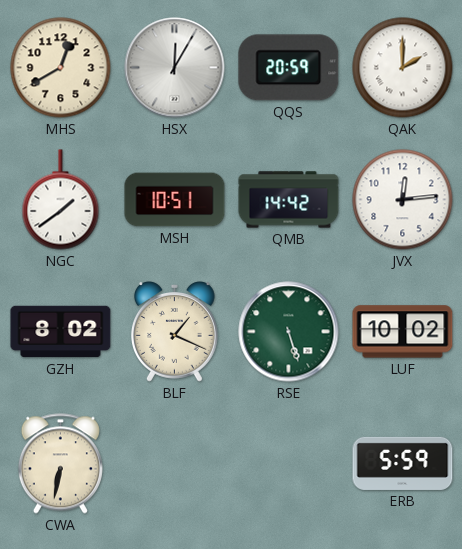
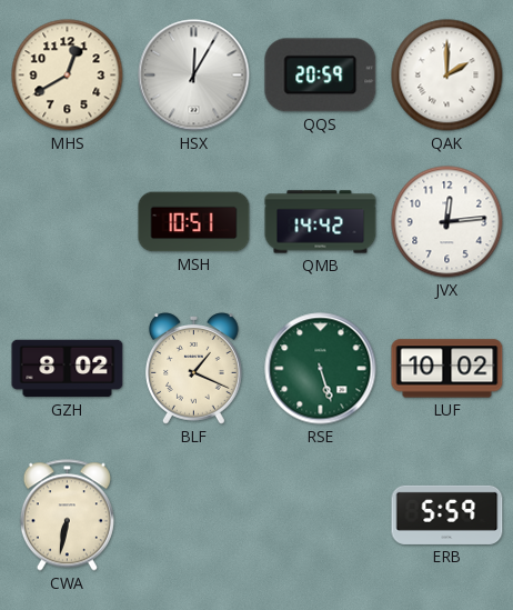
NGC: 1:39 -> none (61, 200)
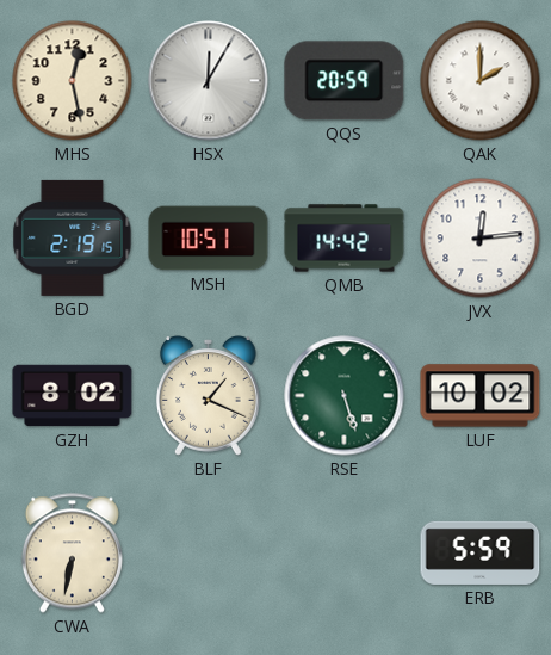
MHS: 12:40 -> 12:28 (73, 81)
BGD: none -> 2:19 (73, 237)
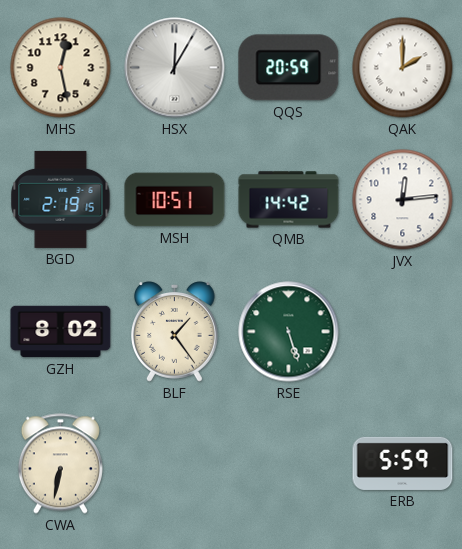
BLF: 1:19 -> 1:24 (174, 332)
LUF: 10:02 -> none (481, 396)
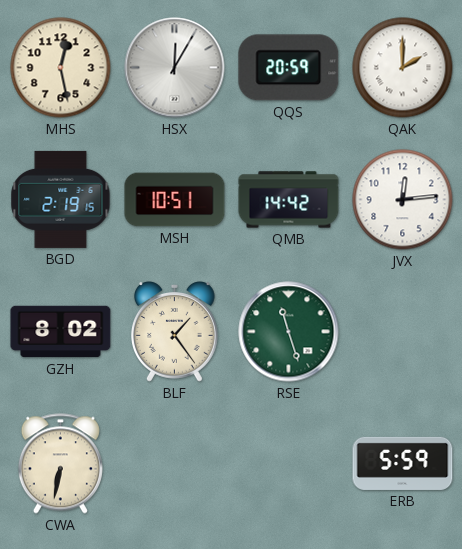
RSE: 5:27 -> 11:27 (289, 332)
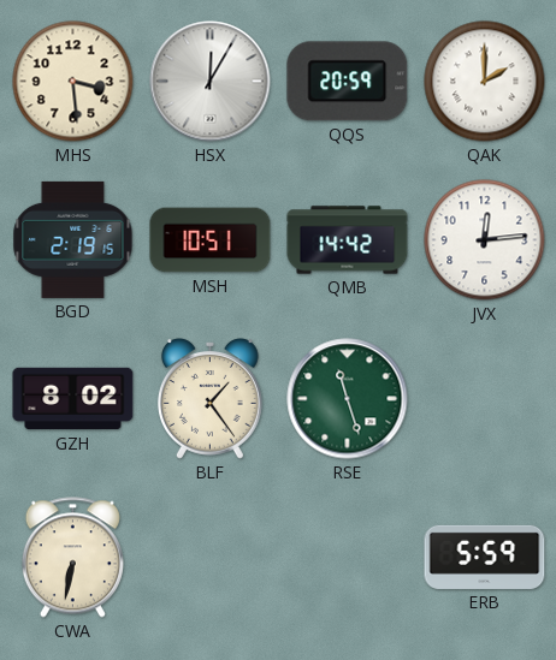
MHS: 12:28 -> 3:29 (73, 82)
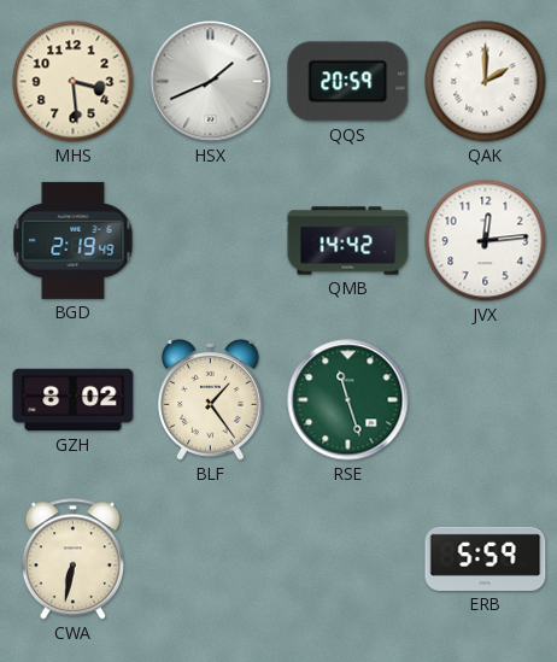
HSX: 12:05 -> 1:41 (211, 82)
BGD: 2:19:15 -> 2:19:49 (74, 240)
MSH: 10:51 -> none (211, 240)
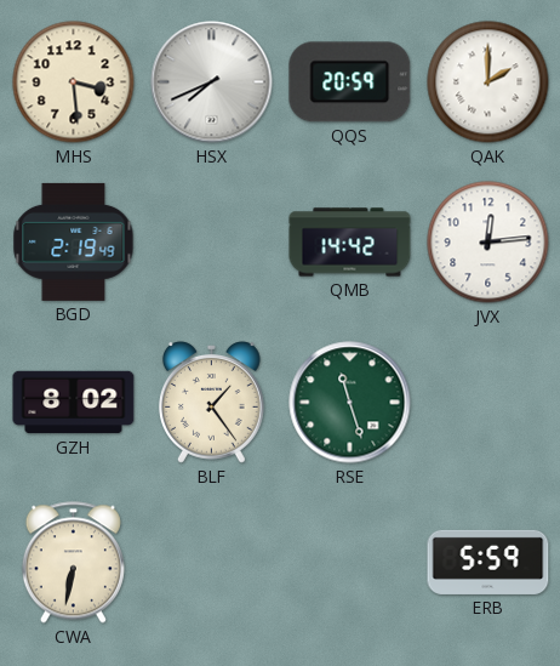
HSX: 1:41 -> 7:41 (212, 82)
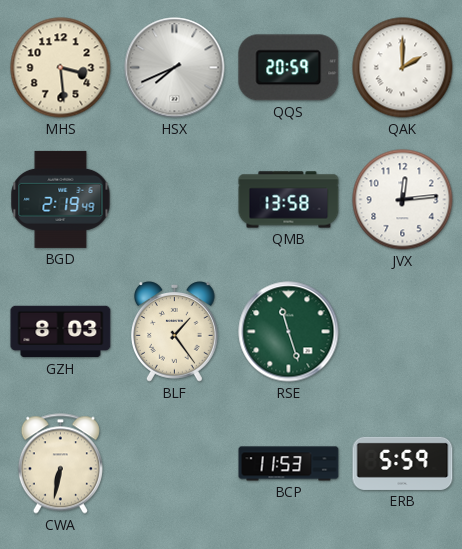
QMB: 14:42 -> 13:58 (289, 200)
GZH: 8:02 -> 8:03 (61, 332)
BCP: none -> 11:53 (289, 464)
